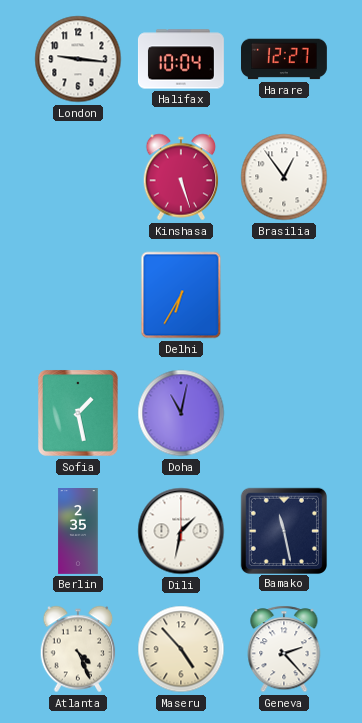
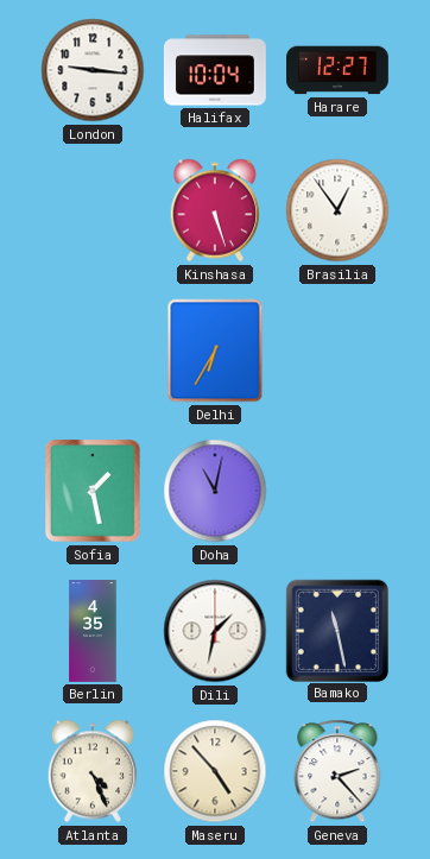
Berlin: 2:35 -> 4:35 (93, 632)
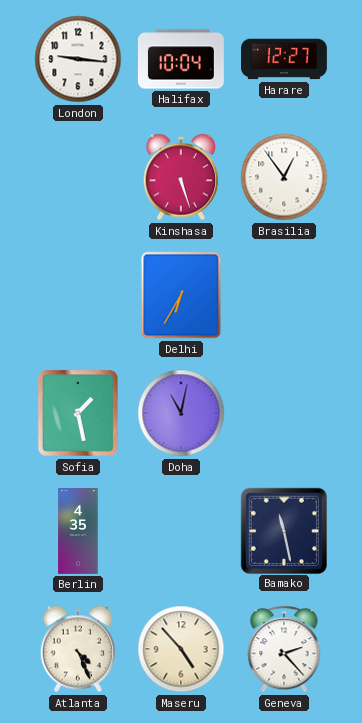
Dili: 1:32 -> none (215, 631)
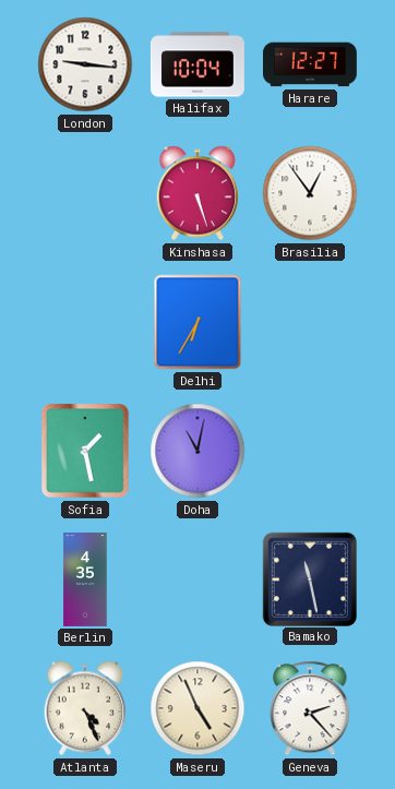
Maseru: 4:53 -> 4:56 (197, 708)
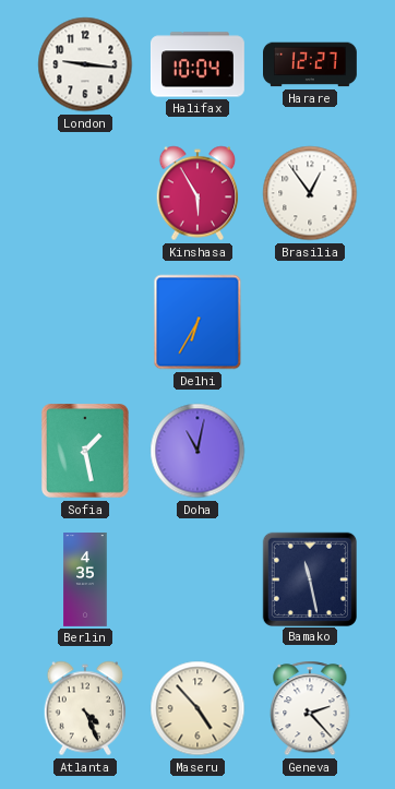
Kinshasa: 5:27 -> 5:55 (197, 193)
Maseru: 4:56 -> 4:53 (197, 708)
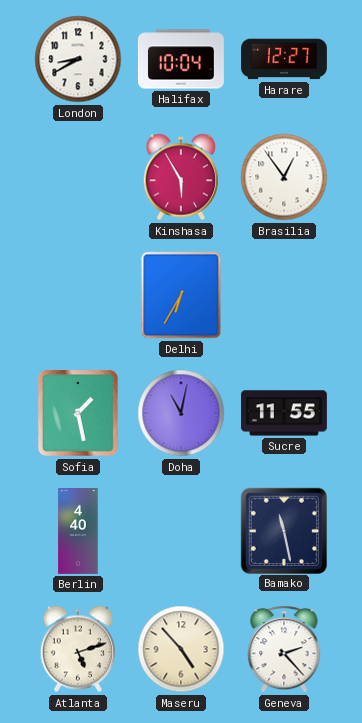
London: 9:16 -> 8:40 (78, 59)
Sucre: none -> 11:55 (284, 413)
Berlin: 4:35 -> 4:40 (78, 532)
Atlanta: 4:26 -> 5:12 (78, 649)
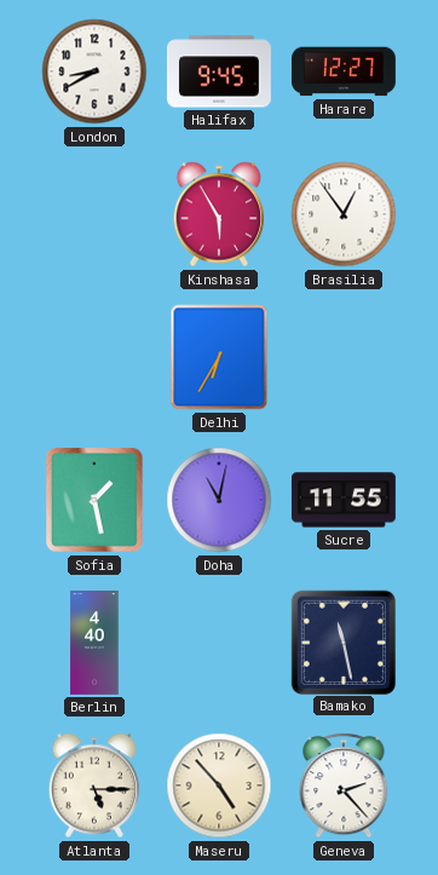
Halifax: 10:04 -> 9:45 (219, 71)
Atlanta: 5:12 -> 5:15 (94, 785)
